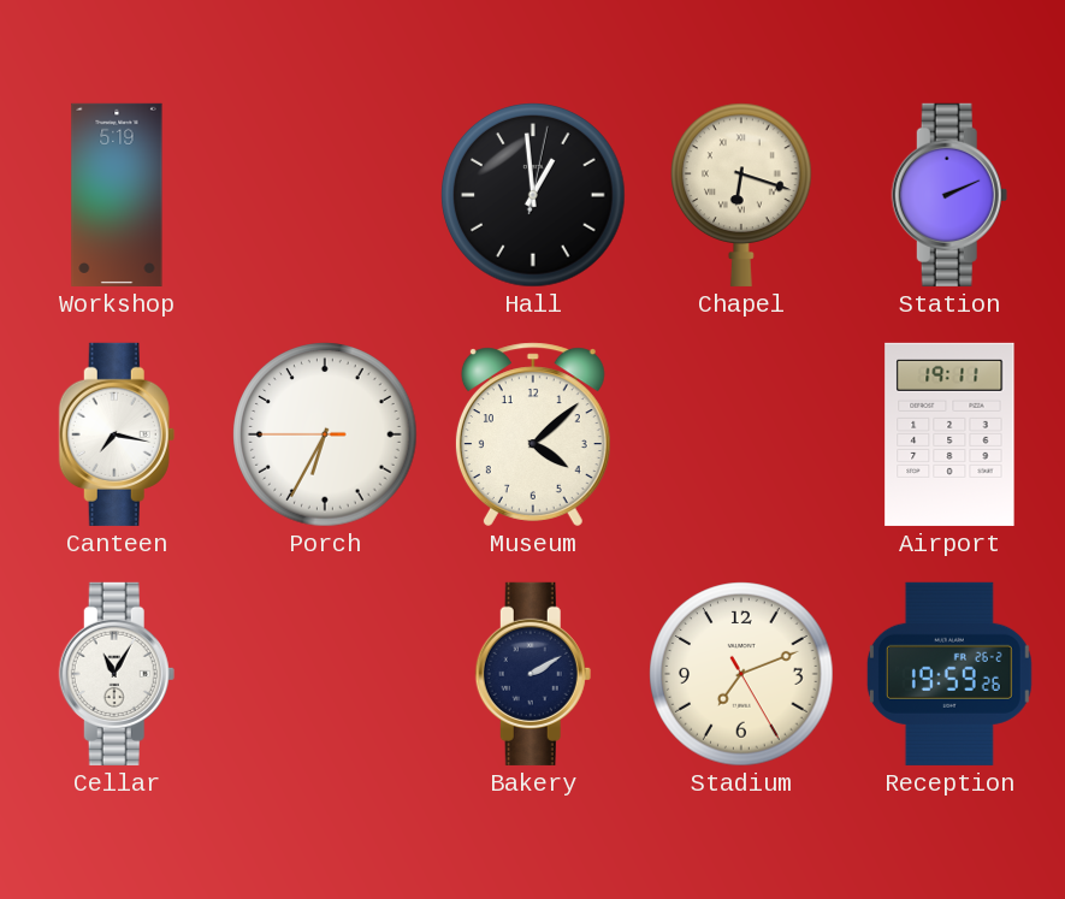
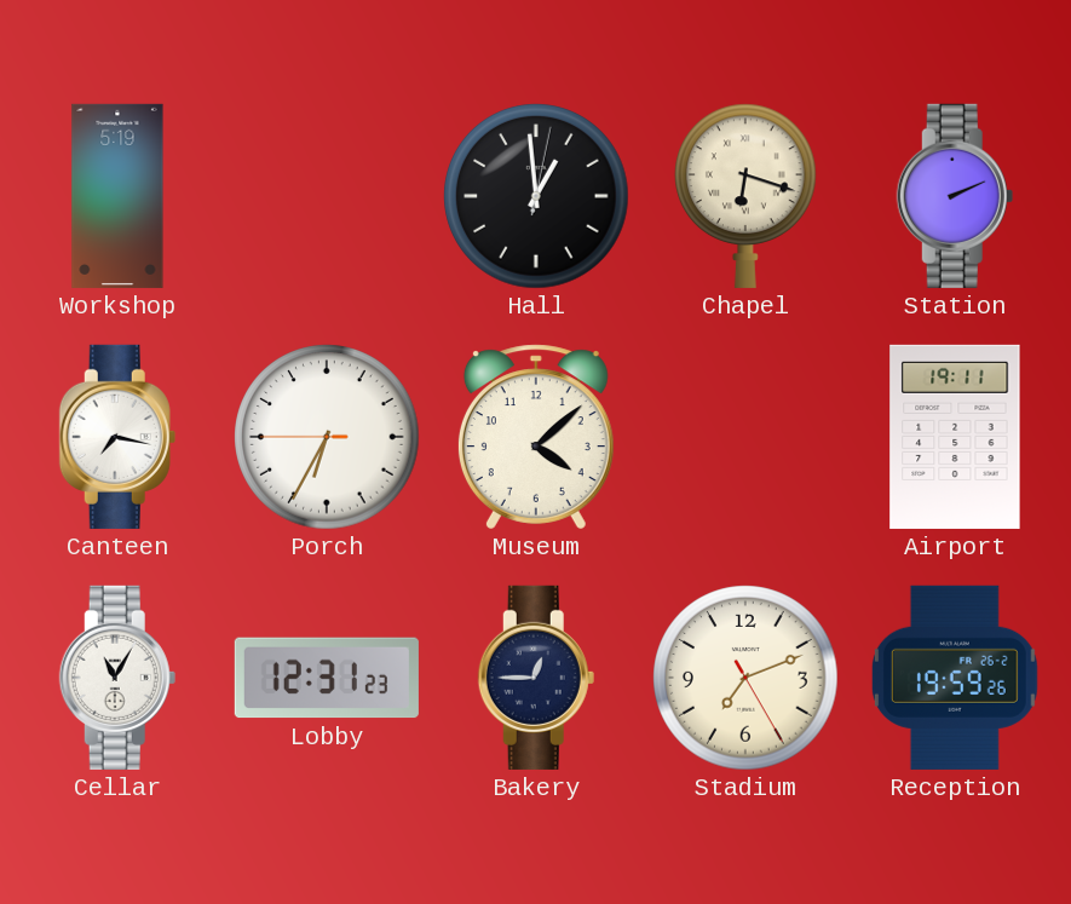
Lobby: none -> 12:31 (327, 678)
Bakery: 2:10 -> 12:45 (536, 678)
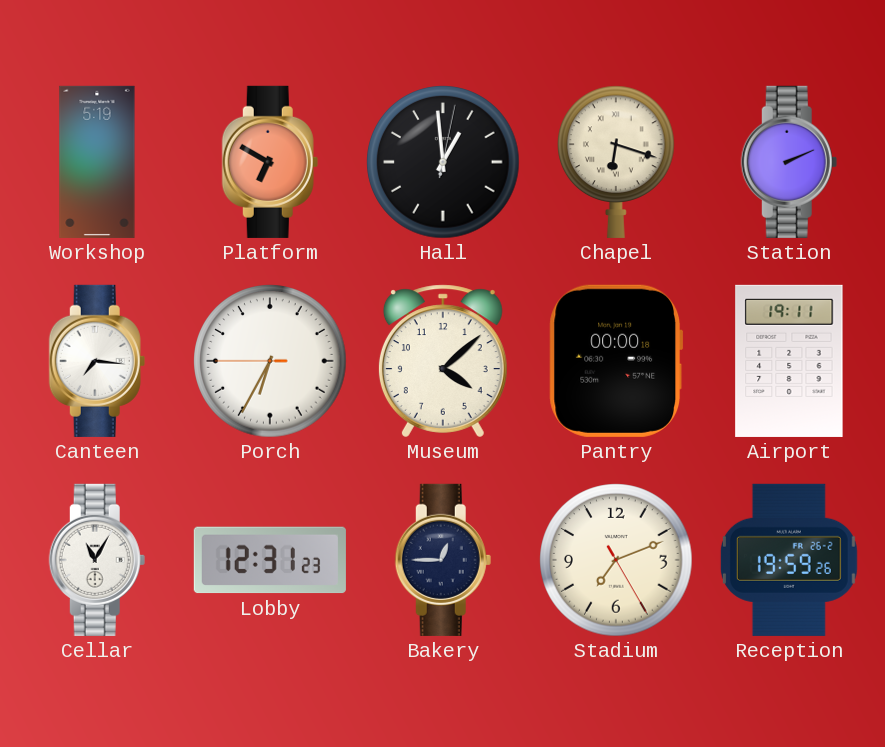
Platform: none -> 6:50 (270, 162)
Canteen: 7:17 -> 7:16 (97, 361)
Pantry: none -> 00:00 (616, 361)
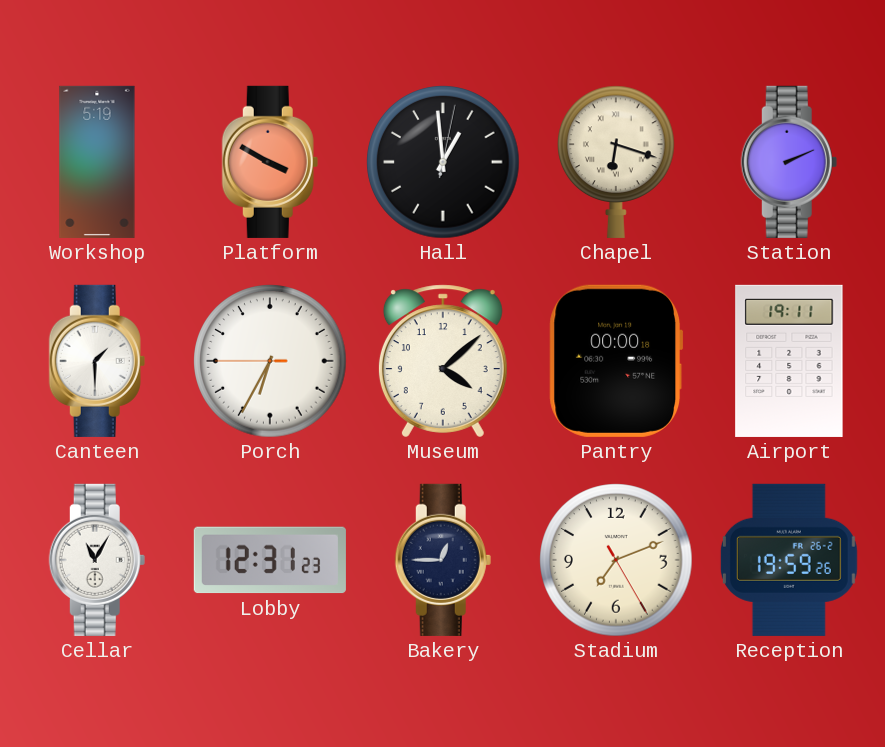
Platform: 6:50 -> 3:50 (270, 162)
Canteen: 7:16 -> 1:30 (97, 361)
